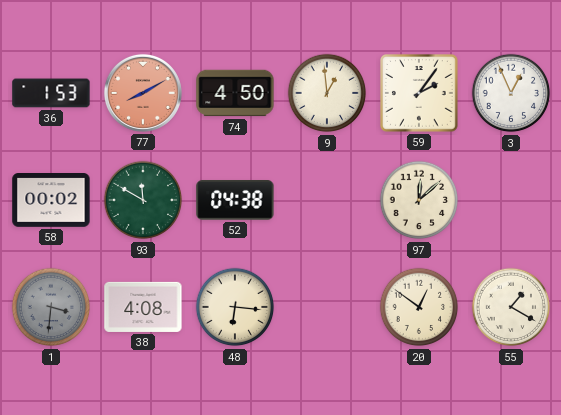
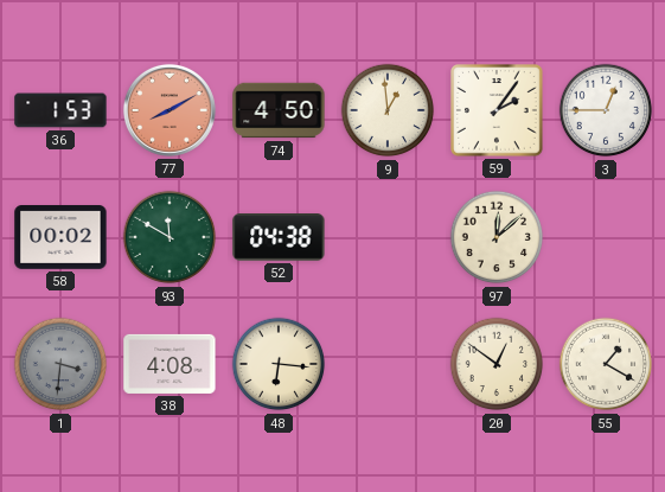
3: 12:56 -> 12:45 (606, 110)
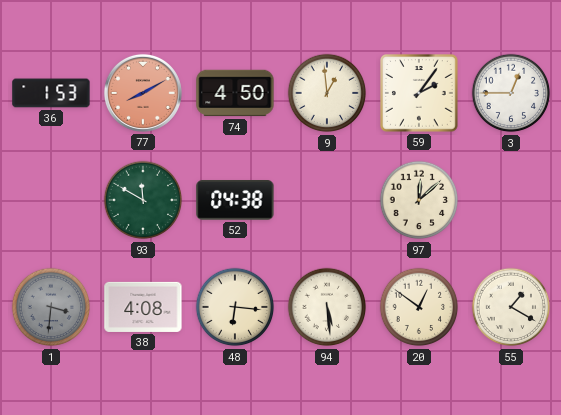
58: 00:02 -> none (60, 238)
94: none -> 5:29 (327, 307)
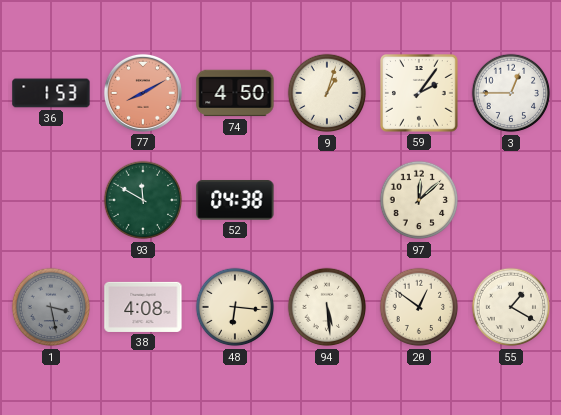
9: 12:59 -> 1:03 (327, 93)
1: 3:31 -> 3:28 (51, 307)
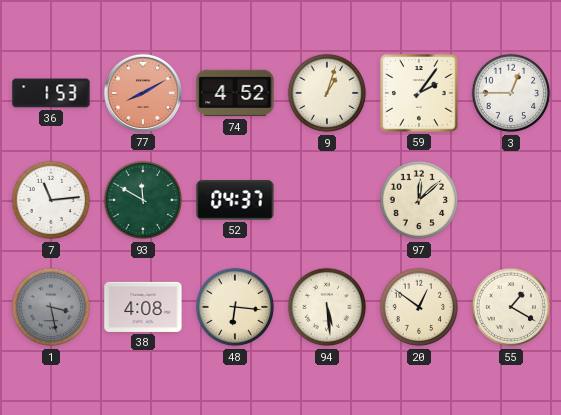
74: 4:50 -> 4:52 (235, 93)
7: none -> 11:14 (51, 200)
52: 04:38 -> 04:37 (235, 200)
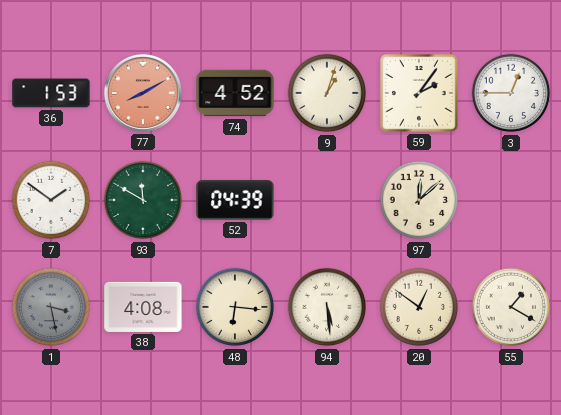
7: 11:14 -> 1:51 (51, 200)
52: 04:37 -> 04:39 (235, 200)
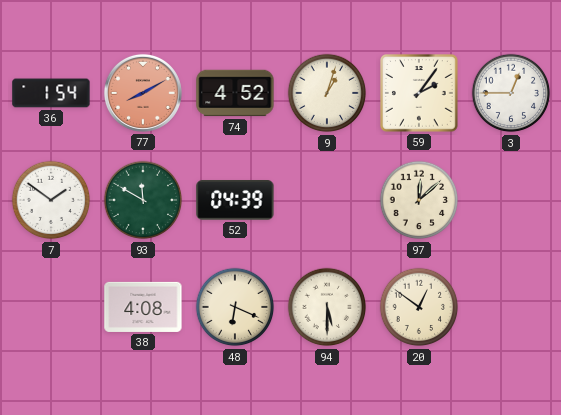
36: 1:53 -> 1:54 (51, 93)
1: 3:28 -> none (51, 307)
48: 6:16 -> 6:19 (235, 307)
94: 5:29 -> 5:30 (327, 307)
55: 1:20 -> none (511, 307)
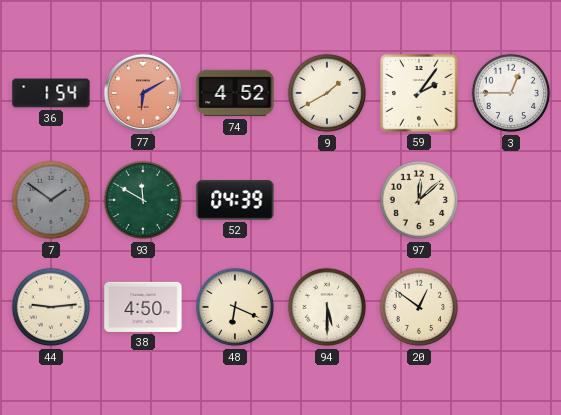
77: 8:10 -> 6:10 (143, 93)
9: 1:03 -> 1:40 (327, 93)
7 dial: white -> grey (51, 200)
44: none -> 9:14 (51, 307)
38: 4:08 -> 4:50 (143, 307)
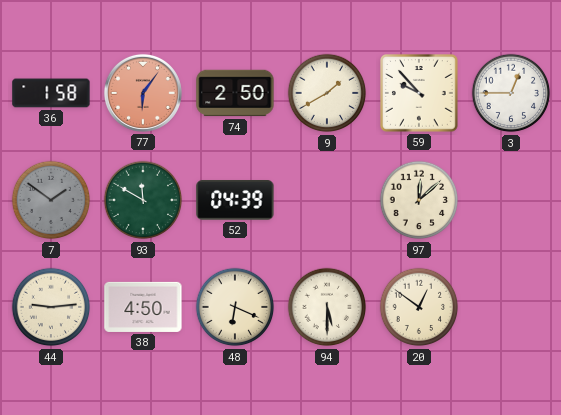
36: 1:54 -> 1:58 (51, 93)
77: 6:10 -> 6:06 (143, 93)
74: 4:52 -> 2:50 (235, 93)
59: 2:06 -> 9:53 (420, 94)
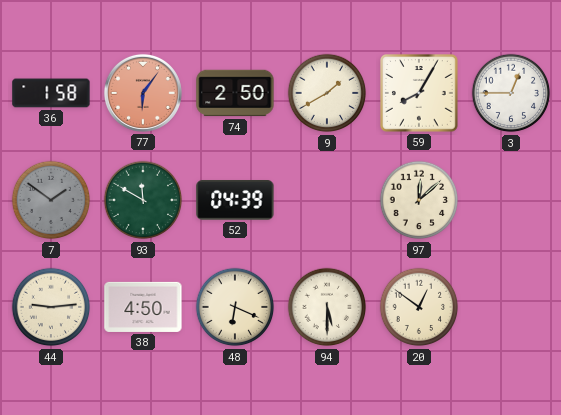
59: 9:53 -> 8:05 (420, 94)
